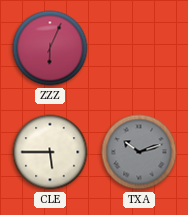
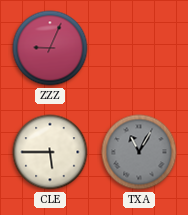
ZZZ: 6:04 -> 9:04 (50, 48)
TXA: 10:12 -> 11:05 (139, 152)
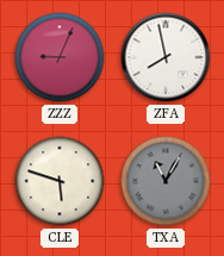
ZFA: none -> 7:58 (166, 57)
CLE: 5:45 -> 5:48 (60, 181)
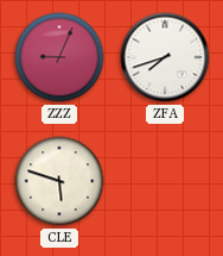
ZFA: 7:58 -> 7:42 (165, 57)
TXA: 11:05 -> none (166, 181)
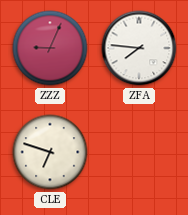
ZFA: 7:42 -> 7:46 (139, 48)
CLE: 5:48 -> 6:48 (50, 152)
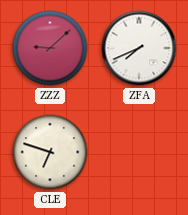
ZZZ: 9:04 -> 9:08 (50, 48)
ZFA: 7:46 -> 7:41 (139, 48)
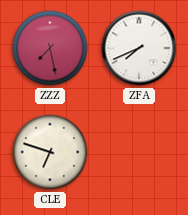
ZZZ: 9:08 -> 7:28 (50, 48)
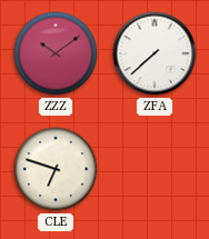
ZZZ: 7:28 -> 10:09 (56, 53)
ZFA: 7:41 -> 7:38 (155, 53)
